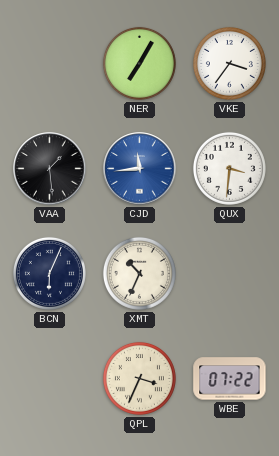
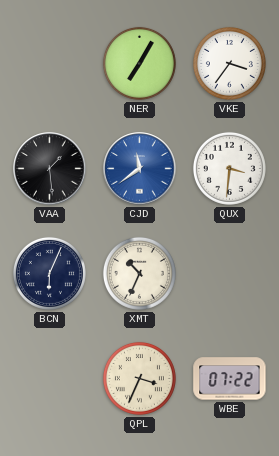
CJD: 11:44 -> 11:39 (140, 169)
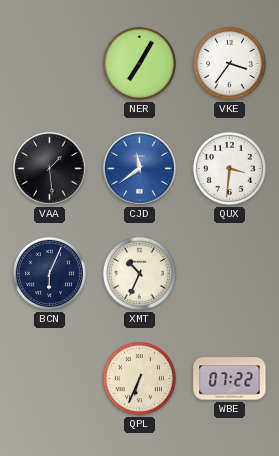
QPL: 3:34 -> 6:34 (139, 378)
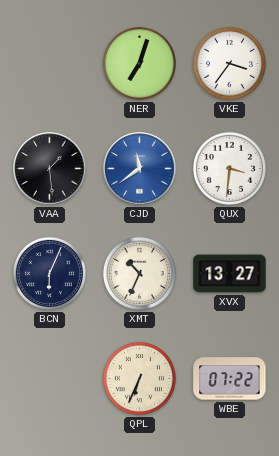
NER: 7:05 -> 7:03 (139, 63)
XVX: none -> 13:27 (230, 274)
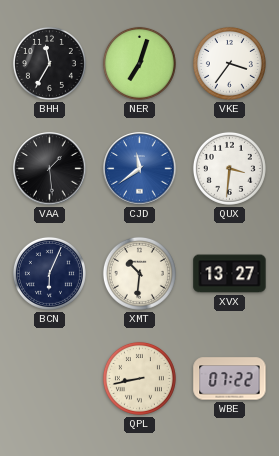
BHH: none -> 11:35 (49, 63)
XMT: 10:34 -> 10:31 (139, 273)
QPL: 6:34 -> 8:43 (139, 378)
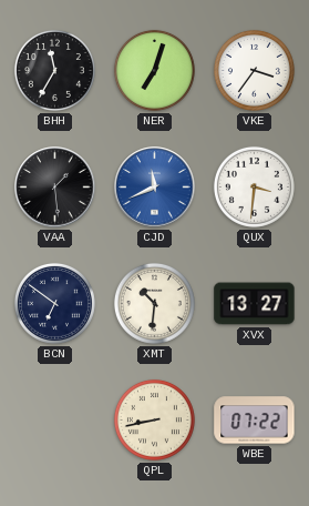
CJD: 11:39 -> 11:41 (155, 188)
BCN: 6:04 -> 6:51 (54, 303)
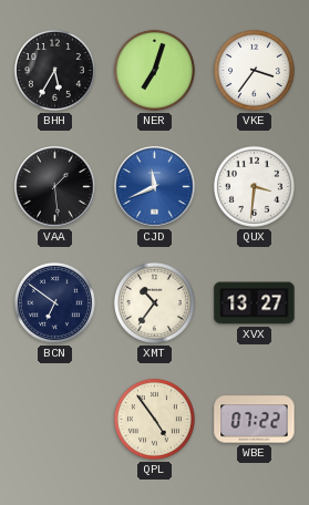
BHH: 11:35 -> 5:35 (54, 70)
XMT: 10:31 -> 10:36 (154, 302)
QPL: 8:43 -> 4:54 (154, 419)
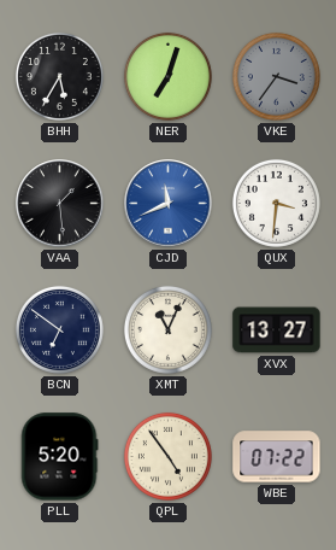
VKE dial: white -> grey (276, 76)
XMT: 10:36 -> 11:04 (167, 329)
PLL: none -> 5:20 (59, 457)
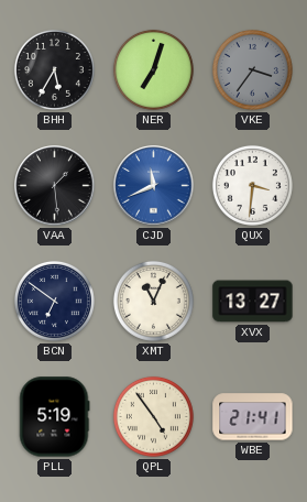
PLL: 5:20 -> 5:19 (54, 417)
WBE: 07:22 -> 21:41 (253, 417)
